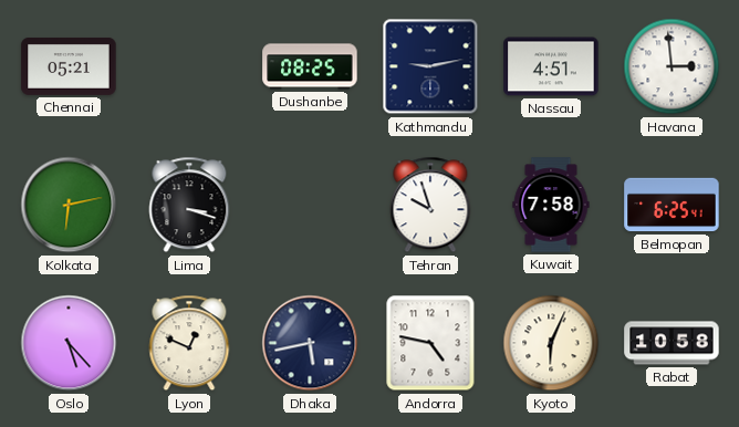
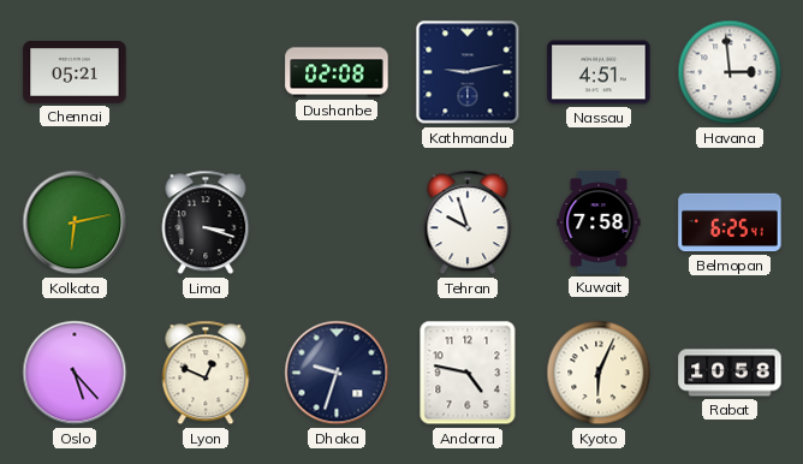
Dushanbe: 08:25 -> 02:08 (337, 72)
Dhaka: 5:43 -> 9:33 (337, 373)
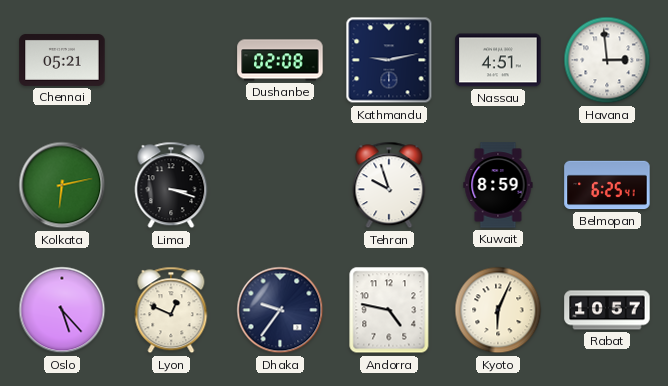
Kuwait: 7:58 -> 8:59 (498, 185)
Dhaka: 9:33 -> 9:36 (280, 310)
Rabat: 10:58 -> 10:57 (607, 310)
